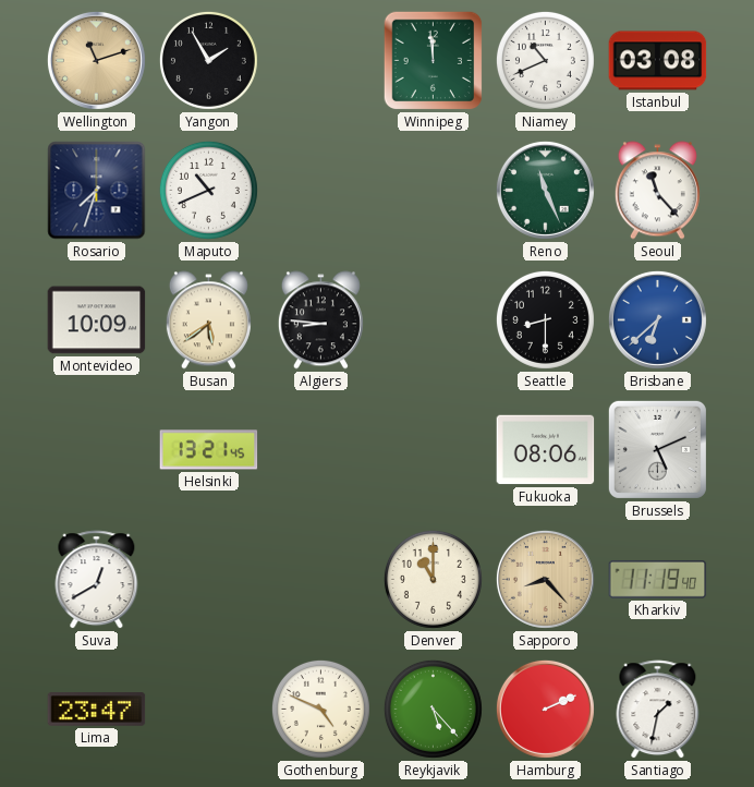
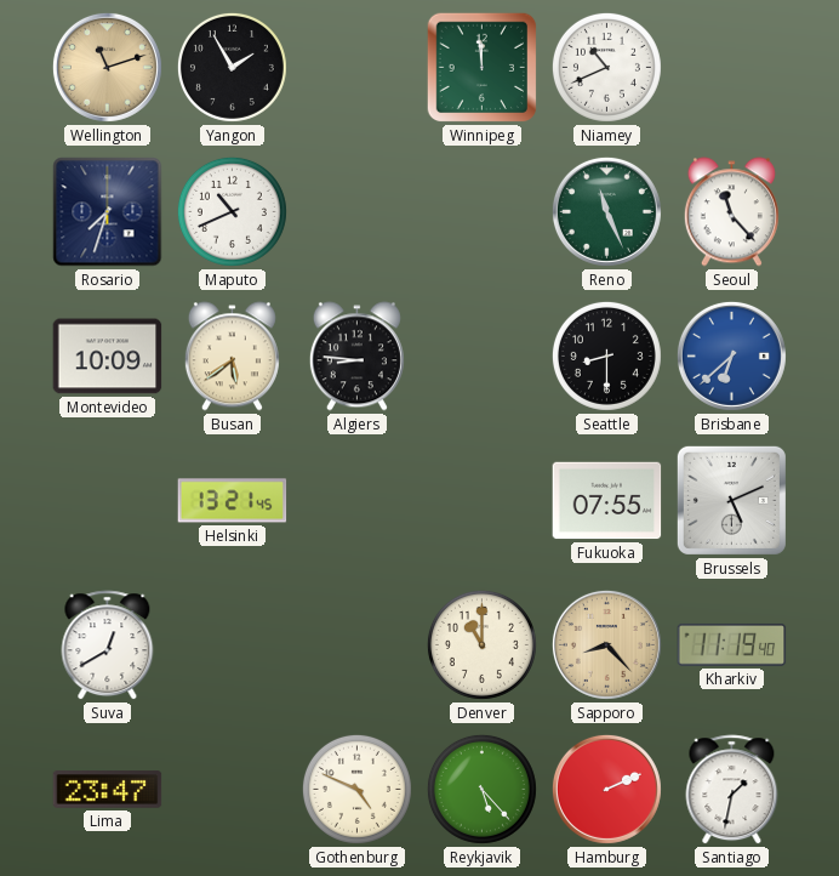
Istanbul: 03:08 -> none (658, 61)
Fukuoka: 08:06 -> 07:55 (607, 501)
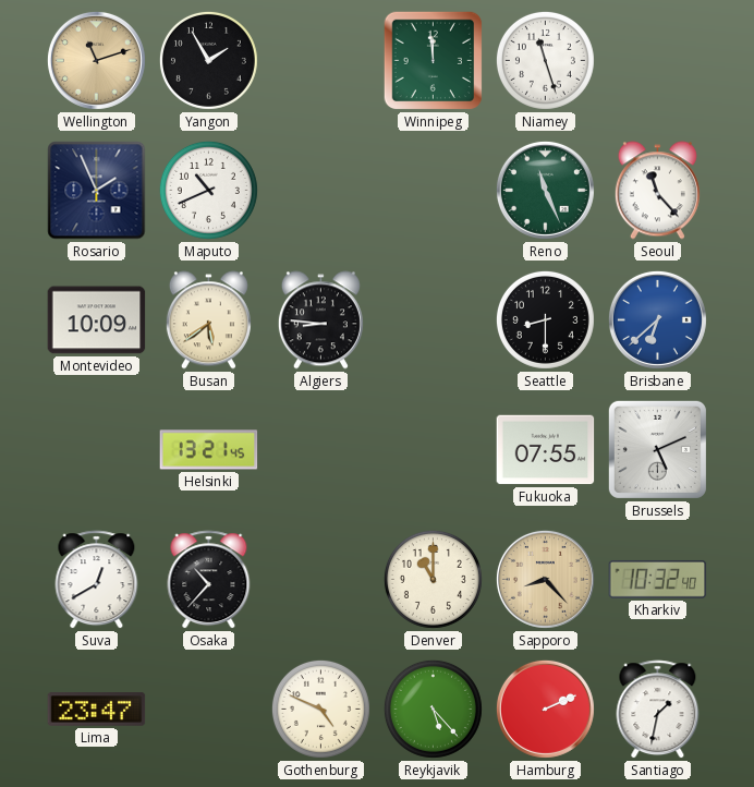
Niamey: 10:41 -> 11:27 (545, 60)
Rosario: 7:33 -> 1:56 (97, 191)
Osaka: none -> 10:37 (209, 580)
Kharkiv: 11:19 -> 10:32 (658, 579)
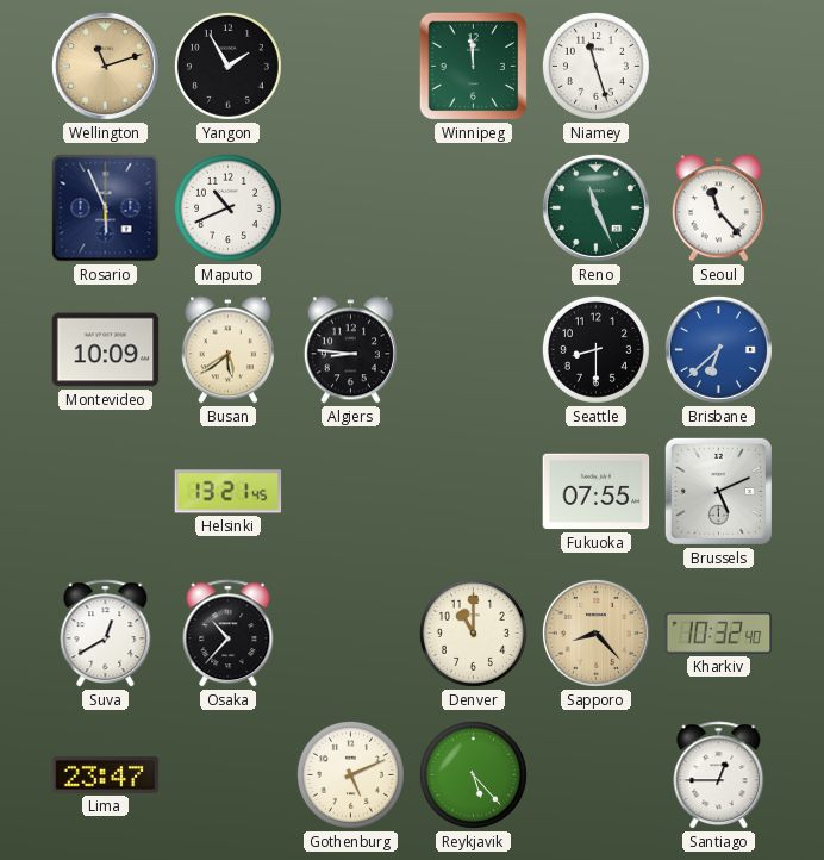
Rosario: 1:56 -> 5:56 (106, 208)
Gothenburg: 4:49 -> 5:11 (350, 774)
Hamburg: 2:11 -> none (545, 709)
Santiago: 1:32 -> 12:45 (719, 775)
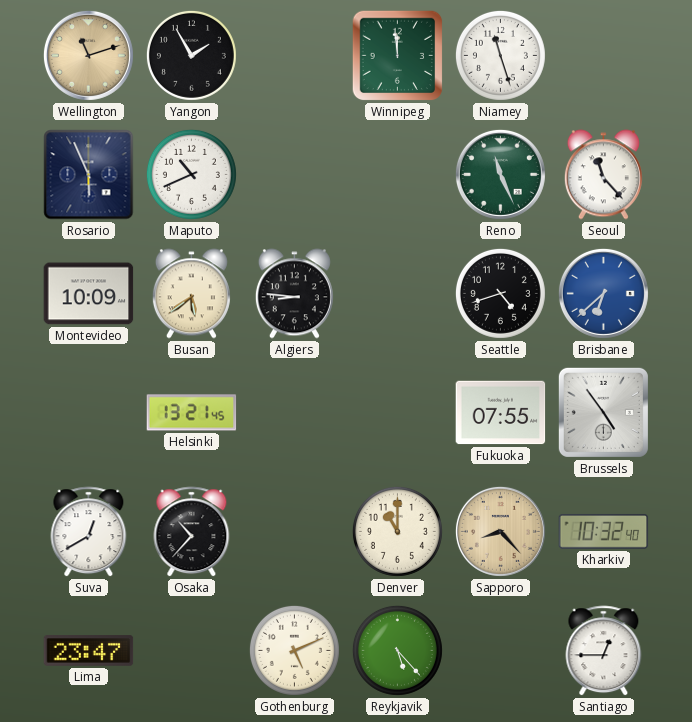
Seattle: 8:30 -> 4:42 (500, 293)
Brussels: 5:11 -> 4:54 (603, 412)
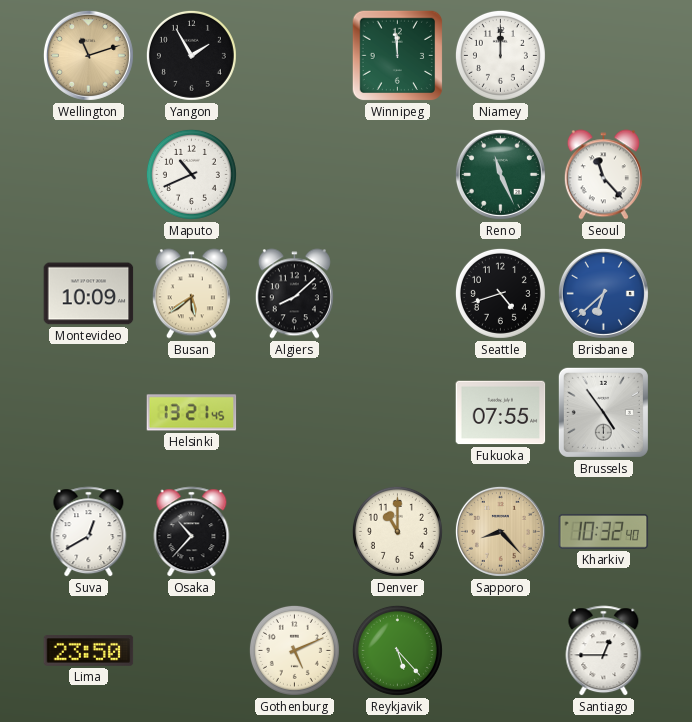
Niamey: 11:27 -> 12:00 (500, 55)
Rosario: 5:56 -> none (89, 175)
Algiers: 8:46 -> 8:08 (294, 294)
Lima: 23:47 -> 23:50 (89, 651)
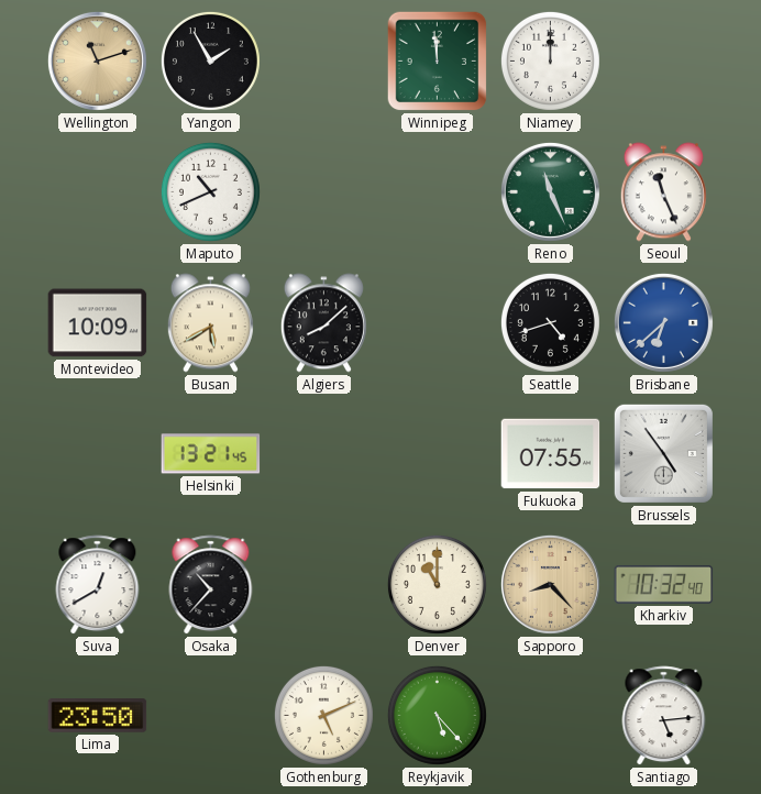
Seoul: 11:23 -> 11:26 (663, 192)
Busan: 5:39 -> 5:40 (210, 323)
Santiago: 12:45 -> 5:14 (664, 716)
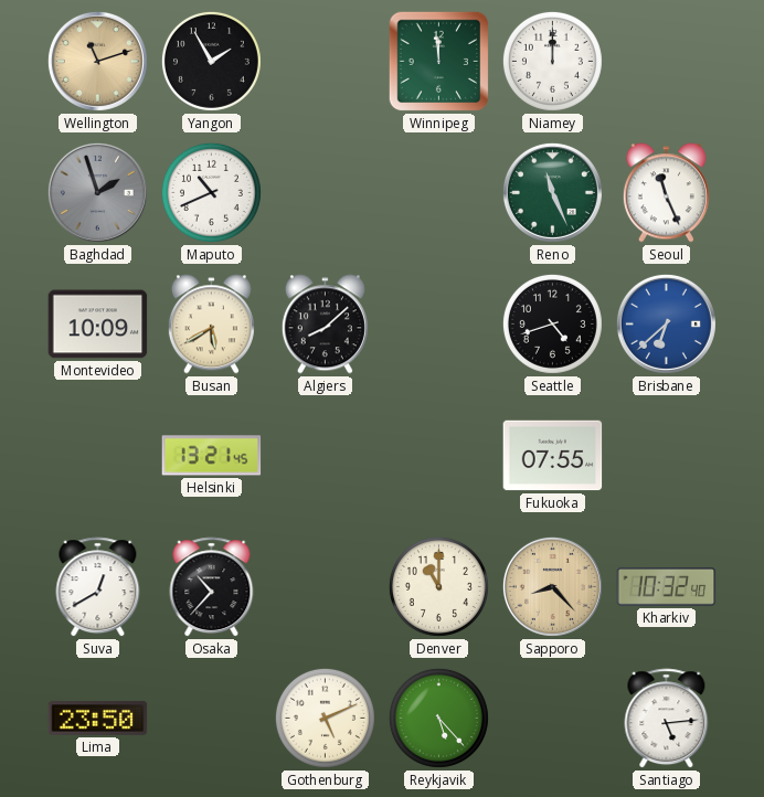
Baghdad: none -> 1:57 (97, 192)
Brussels: 4:54 -> none (663, 453)
